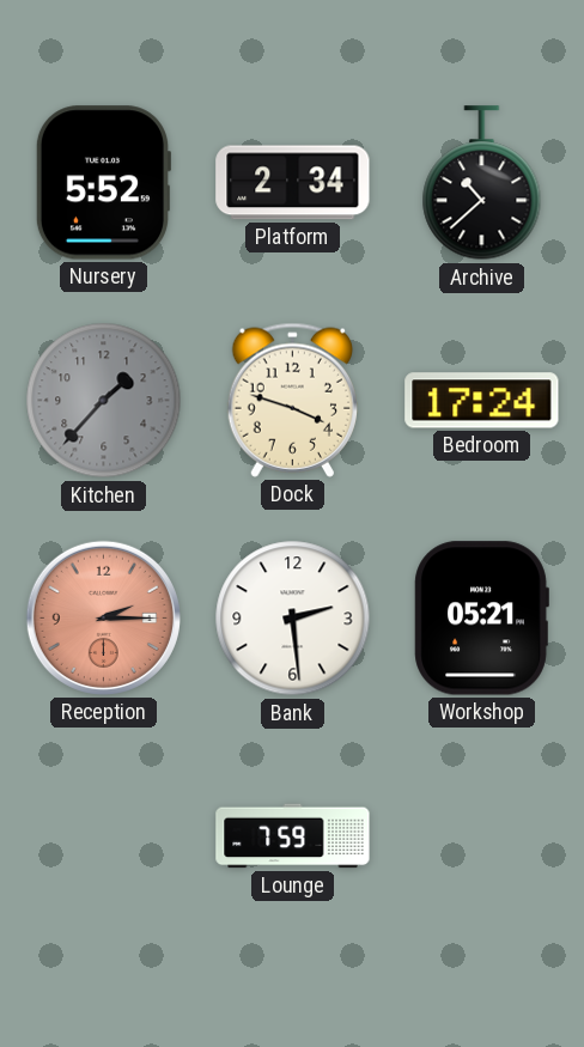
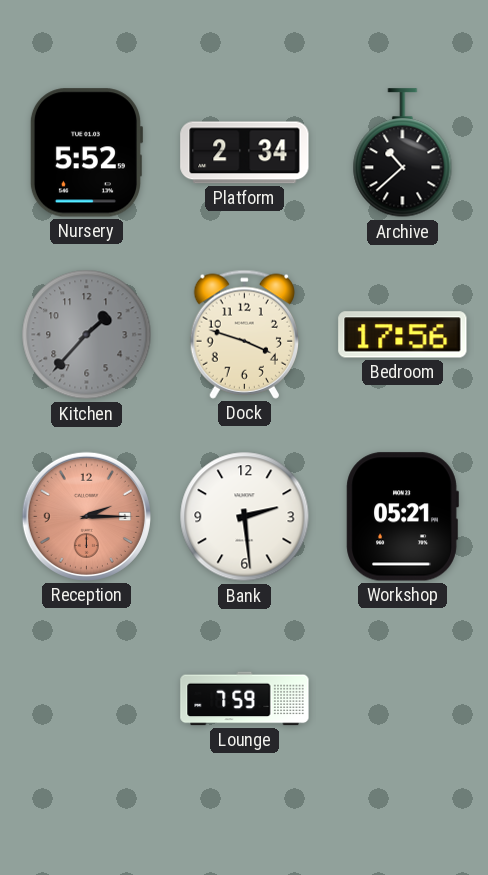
Bedroom: 17:24 -> 17:56 (403, 335)
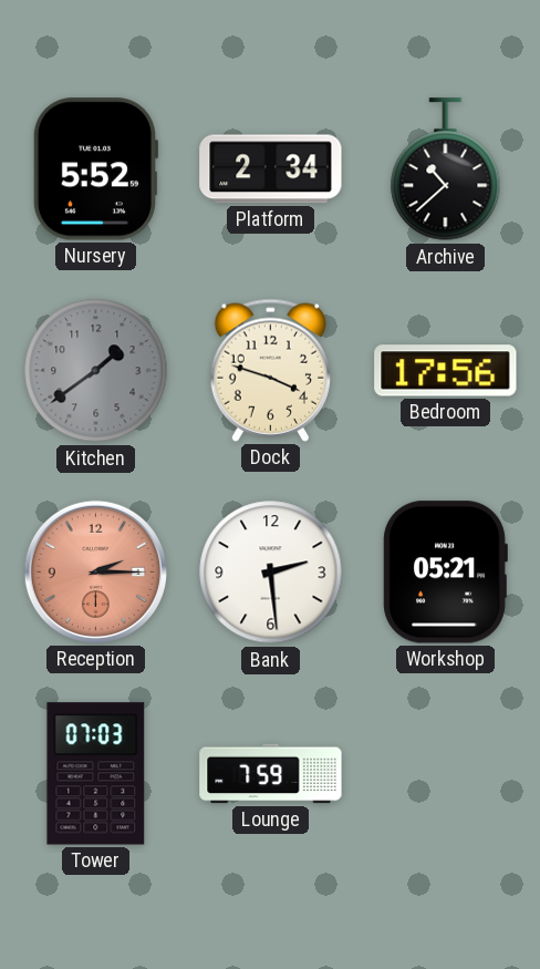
Kitchen: 1:37 -> 1:39 (96, 371)
Tower: none -> 07:03 (96, 774)
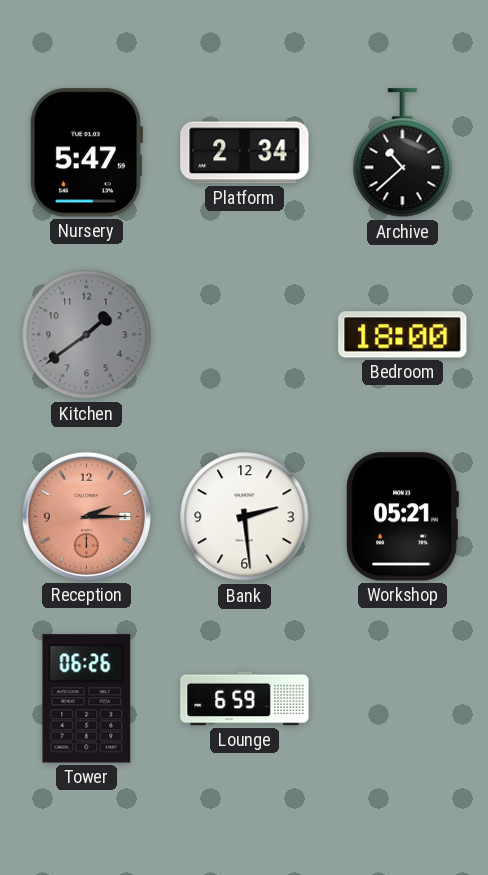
Nursery: 5:52 -> 5:47 (85, 153)
Dock: 3:48 -> none (270, 370)
Bedroom: 17:56 -> 18:00 (403, 335)
Tower: 07:03 -> 06:26 (87, 699)
Lounge: 7:59 -> 6:59 (245, 699)
